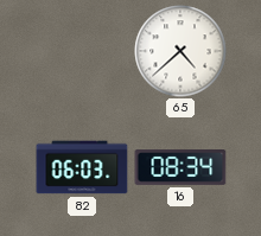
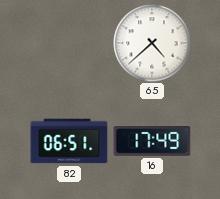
82: 06:03 -> 06:51 (69, 141)
16: 08:34 -> 17:49 (152, 142)
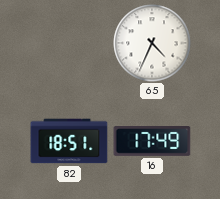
65: 4:38 -> 4:34 (152, 43)
82: 06:51 -> 18:51 (69, 141)
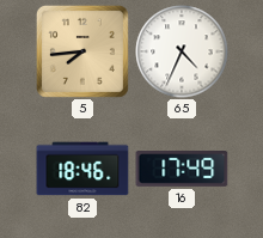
5: none -> 7:44 (82, 51)
82: 18:51 -> 18:46 (82, 169)
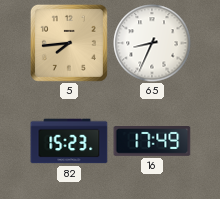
65: 4:34 -> 8:34 (152, 43)
82: 18:46 -> 15:23 (69, 141)
